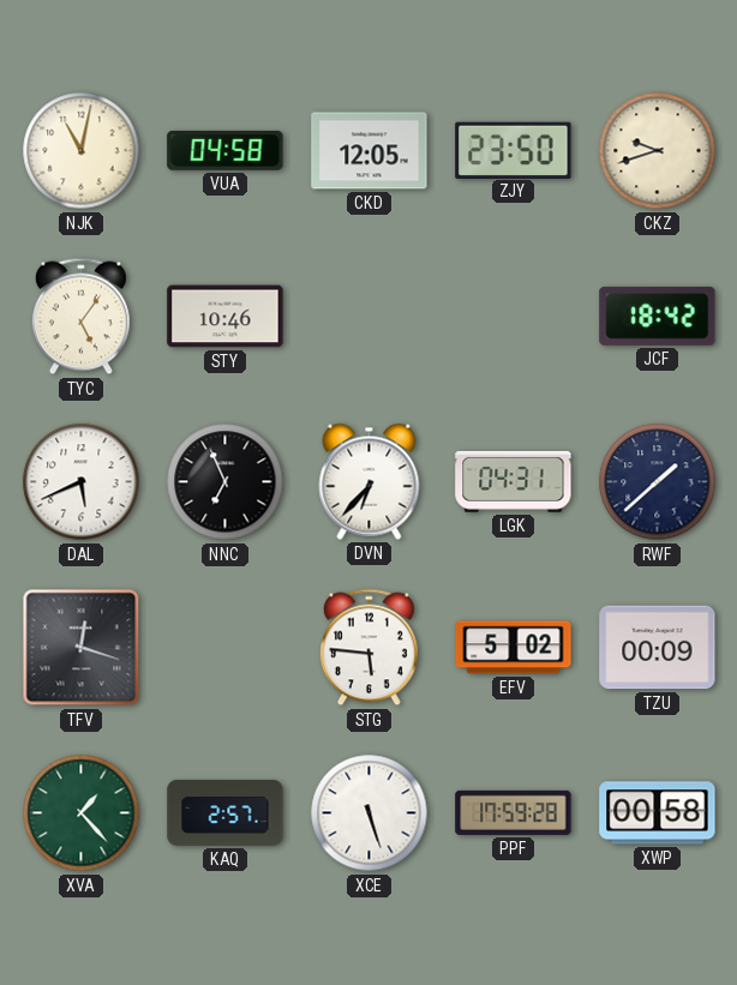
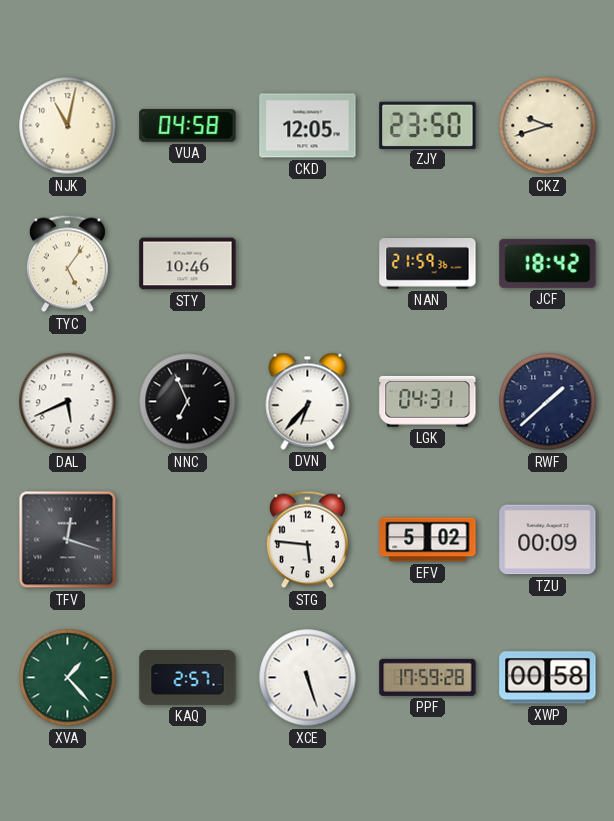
NAN: none -> 21:59 (428, 264)
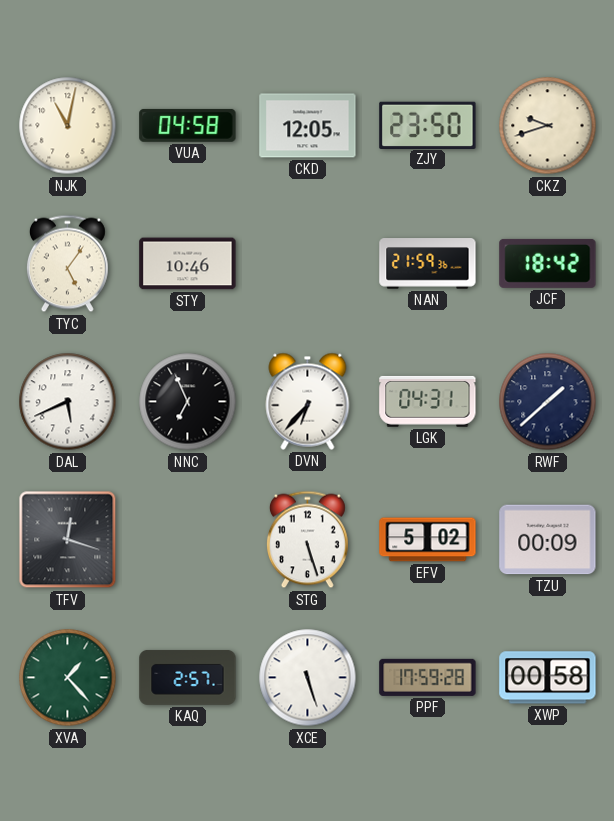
STG: 5:46 -> 5:27 (307, 540)
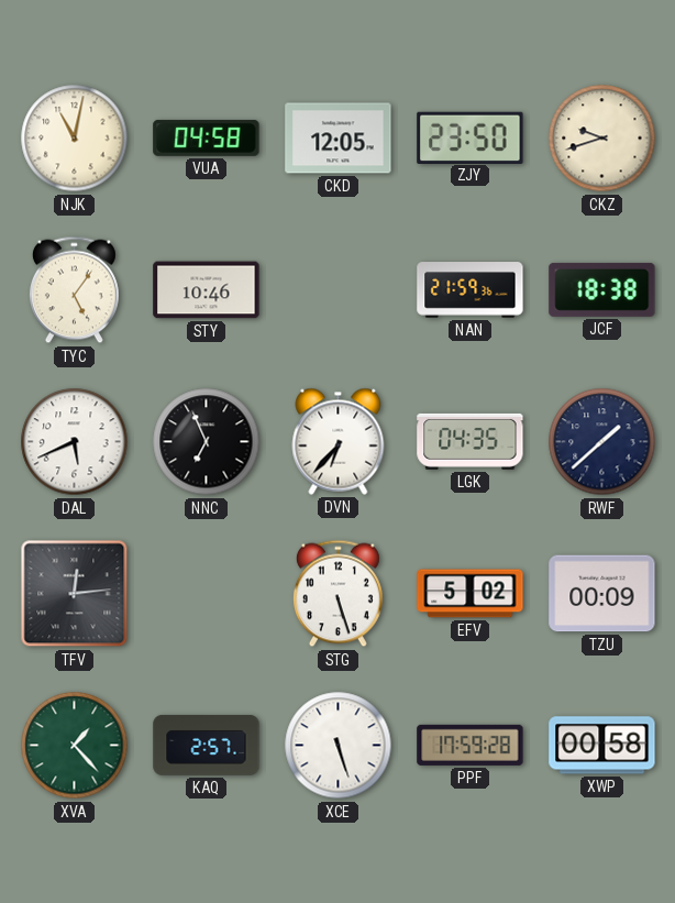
JCF: 18:42 -> 18:38 (602, 289)
LGK: 04:31 -> 04:35 (471, 441)
TFV: 12:18 -> 12:14 (75, 594)
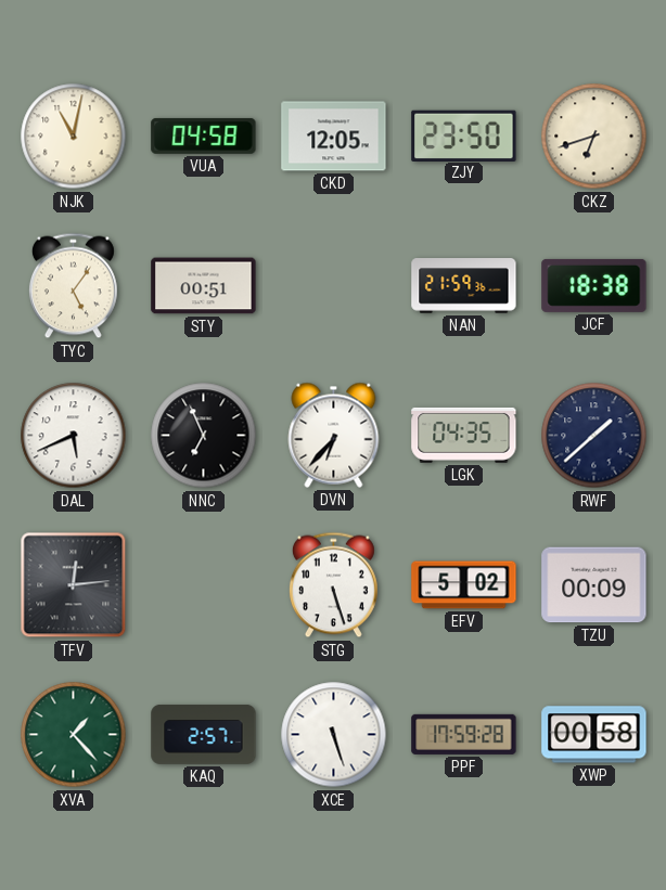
CKZ: 9:42 -> 6:42 (594, 137)
STY: 10:46 -> 00:51 (204, 286)
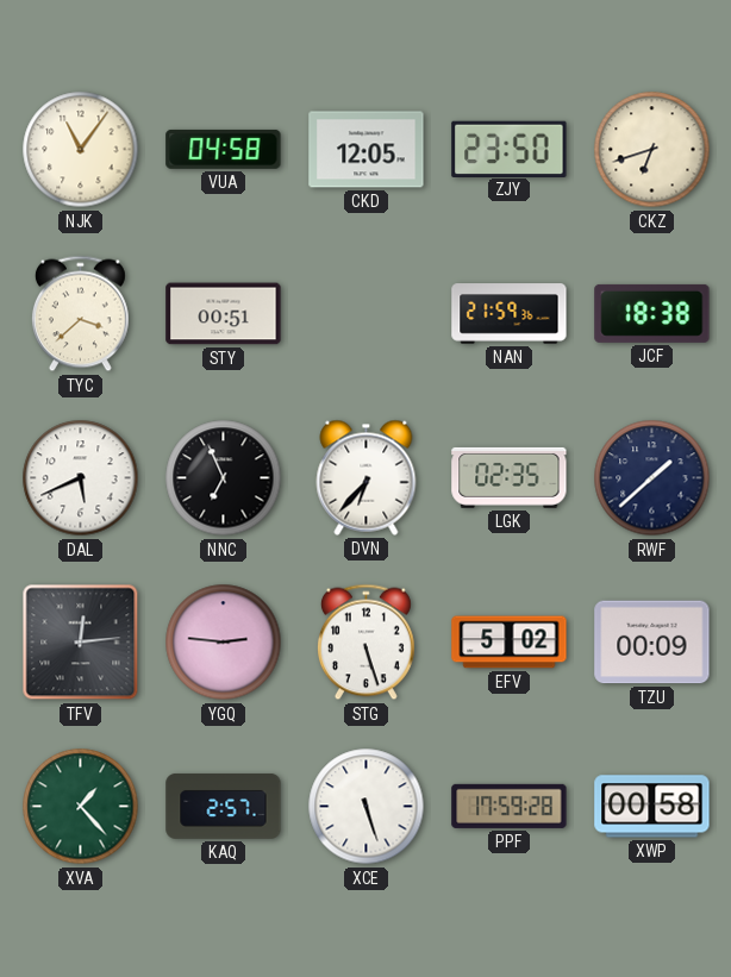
NJK: 11:02 -> 11:06 (81, 150)
TYC: 5:06 -> 3:38 (80, 314)
LGK: 04:35 -> 02:35 (510, 477)
YGQ: none -> 2:46 (224, 643)
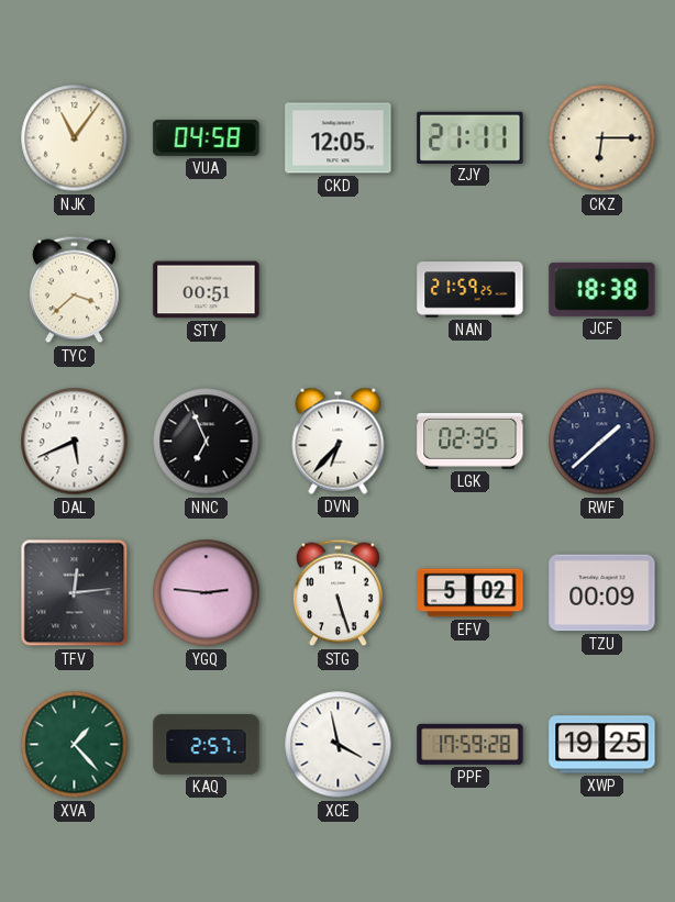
ZJY: 23:50 -> 21:11 (471, 137)
CKZ: 6:42 -> 6:15 (602, 138)
NAN: 21:59:36 -> 21:59:25 (471, 290)
XCE: 5:27 -> 3:58 (339, 745)
XWP: 00:58 -> 19:25 (602, 745)
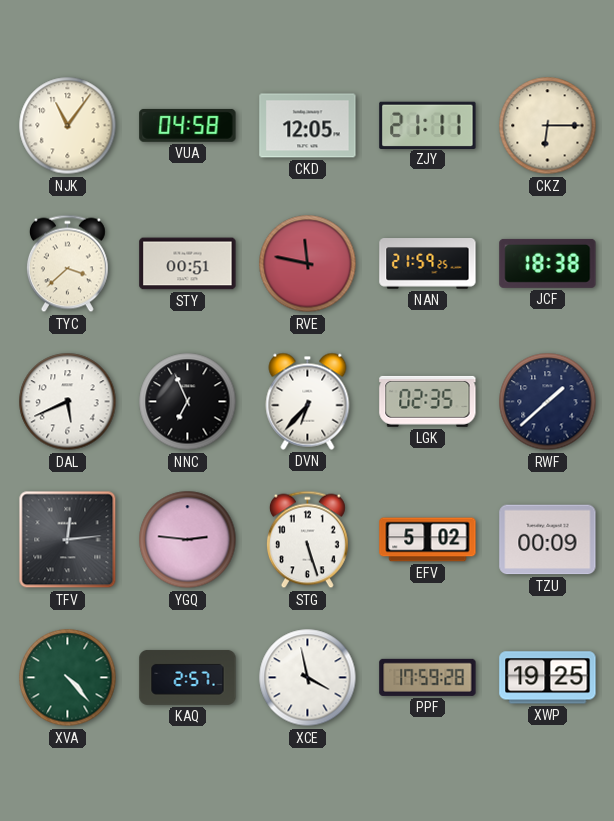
RVE: none -> 11:47 (308, 264)
XVA: 1:23 -> 4:23 (68, 678)
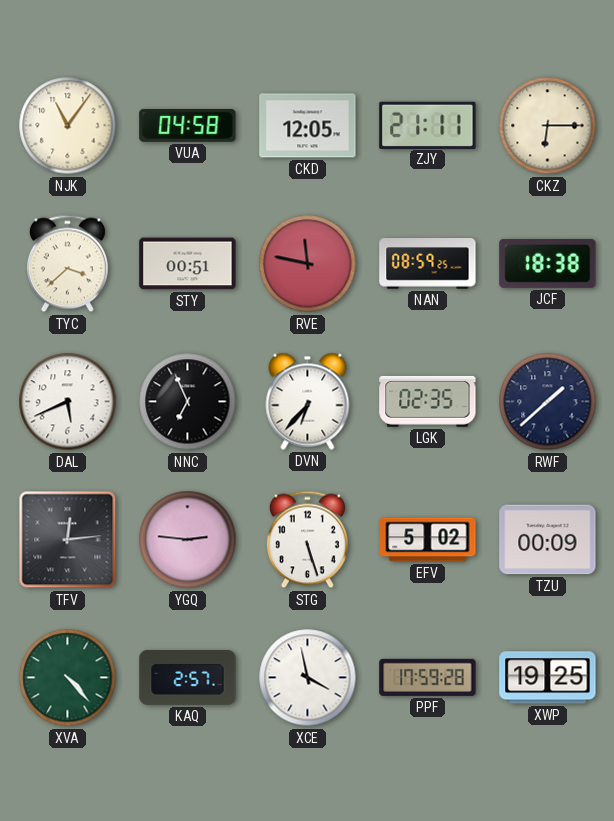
NAN: 21:59 -> 08:59 (428, 264)
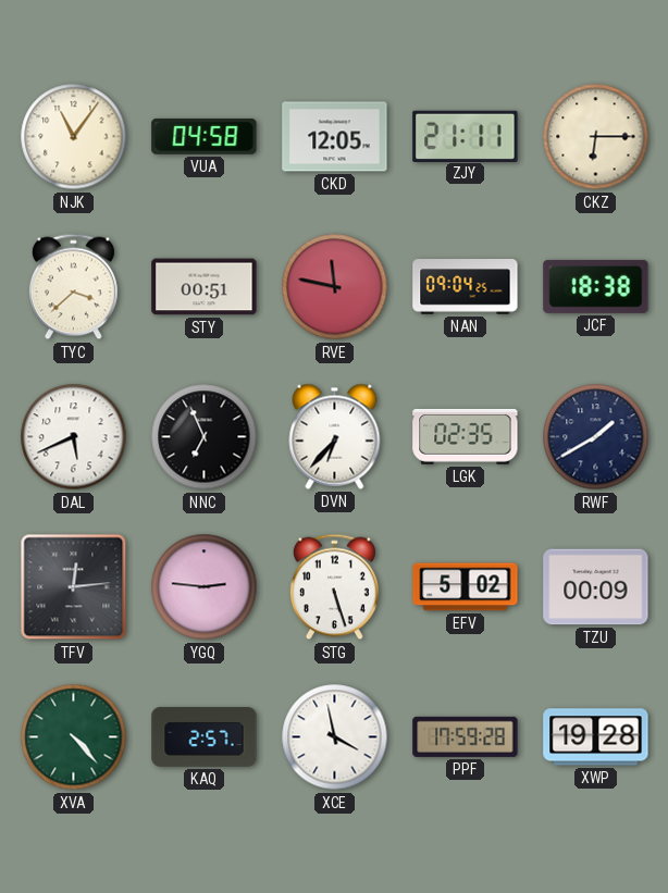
NAN: 08:59 -> 09:04 (466, 287)
RWF: 1:38 -> 1:40 (596, 437)
XWP: 19:25 -> 19:28 (596, 737)
